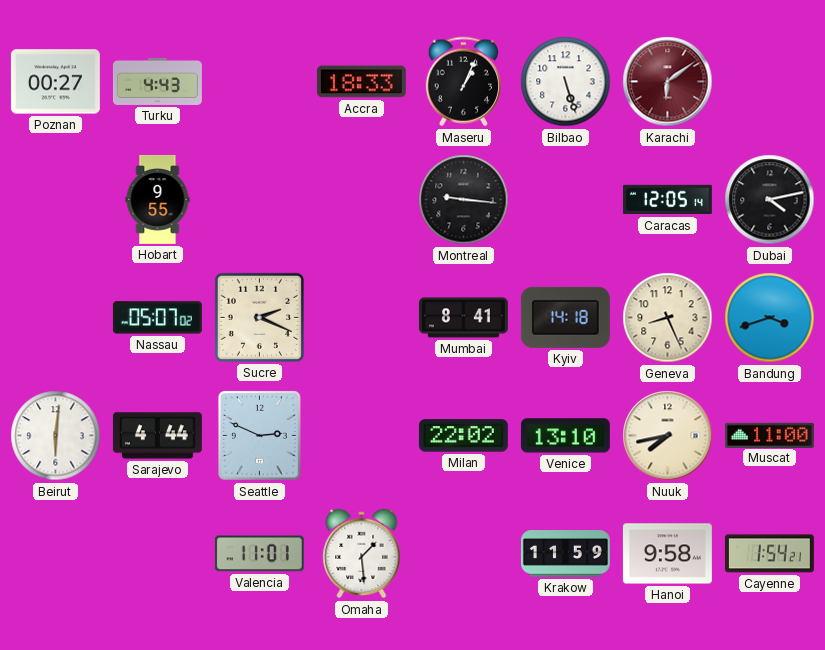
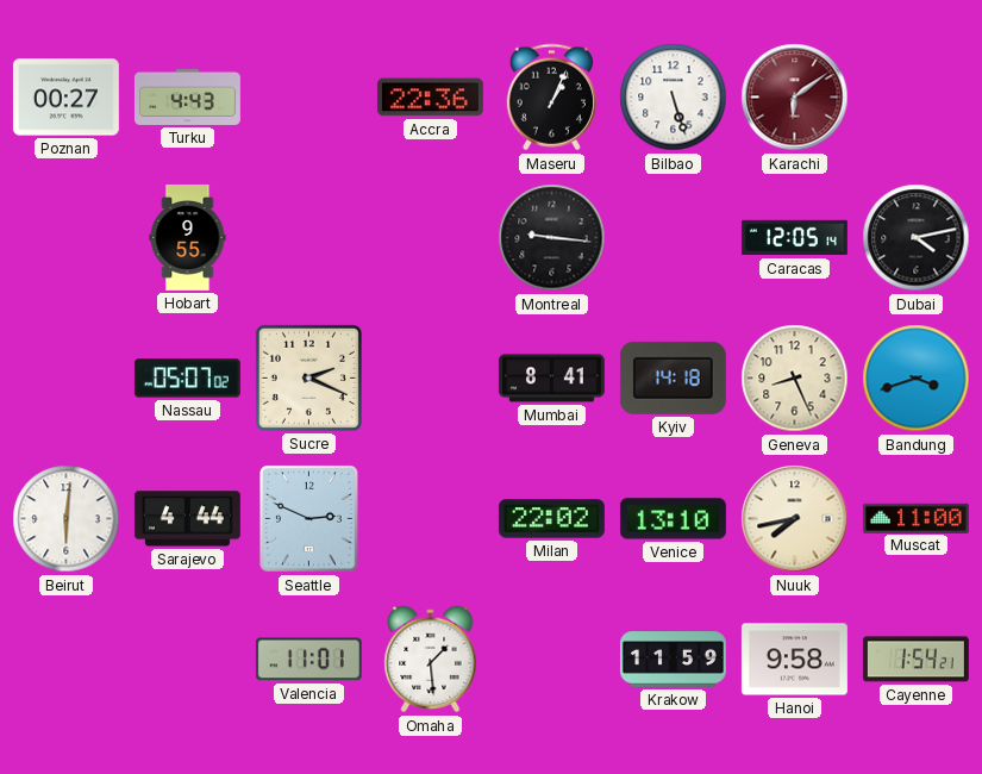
Accra: 18:33 -> 22:36 (430, 98)
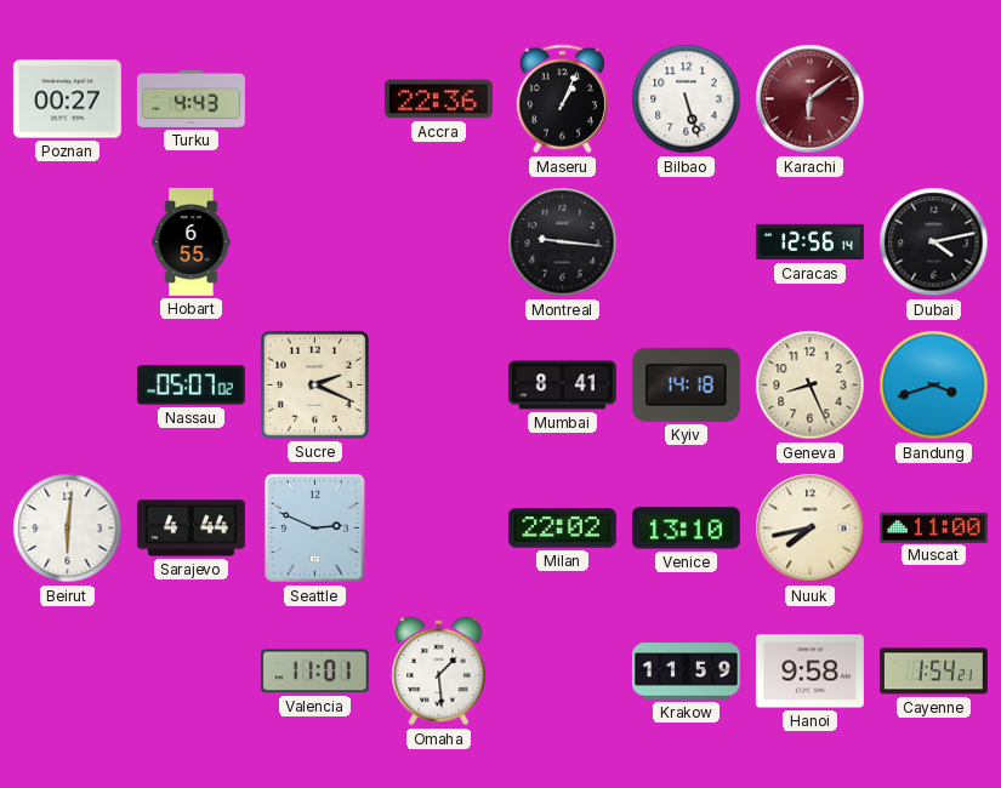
Hobart: 9:55 -> 6:55 (192, 241)
Caracas: 12:05 -> 12:56 (809, 242)
